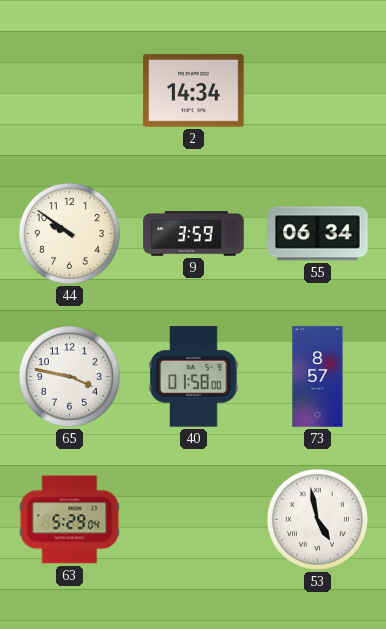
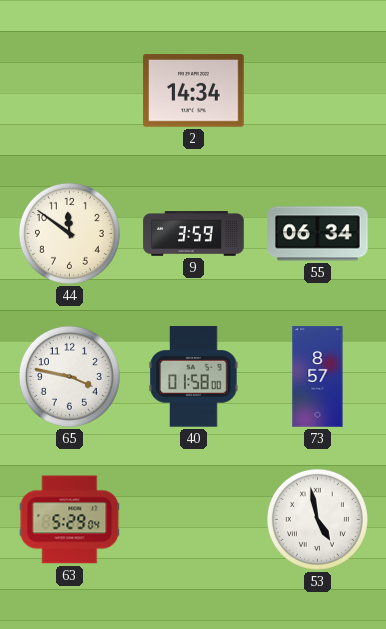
44: 9:51 -> 11:51 (69, 233)
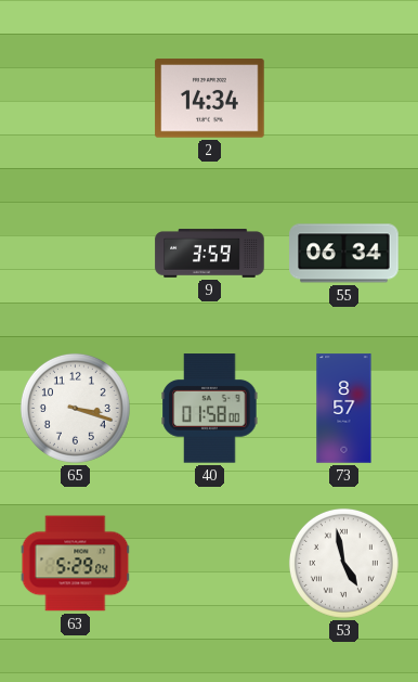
44: 11:51 -> none (69, 233)
65: 3:47 -> 3:18 (75, 408)
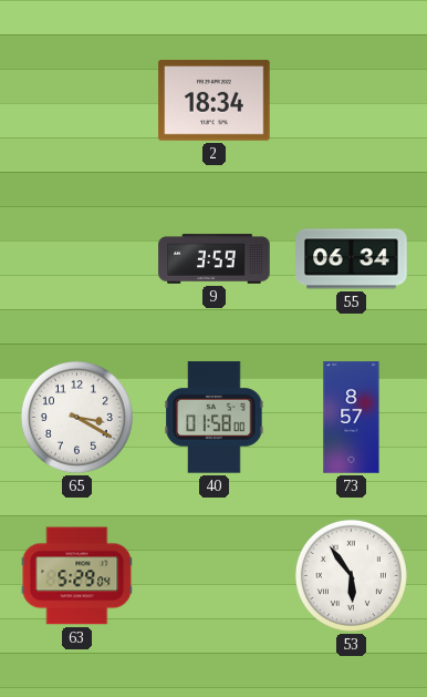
2: 14:34 -> 18:34 (215, 101)
65: 3:18 -> 3:20 (76, 417)
53: 4:58 -> 5:54 (351, 575)
